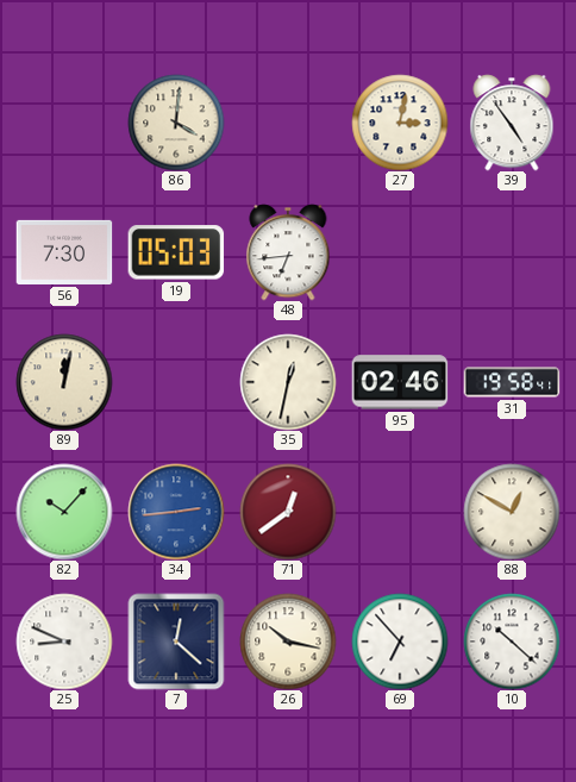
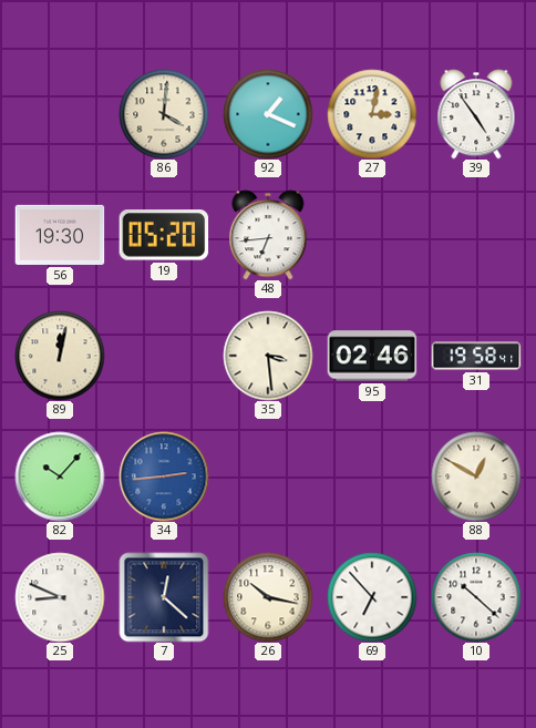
92: none -> 1:19 (268, 114)
56: 7:30 -> 19:30 (60, 235)
19: 05:03 -> 05:20 (164, 235)
35: 12:32 -> 3:29 (268, 356)
71: 12:39 -> none (288, 512)
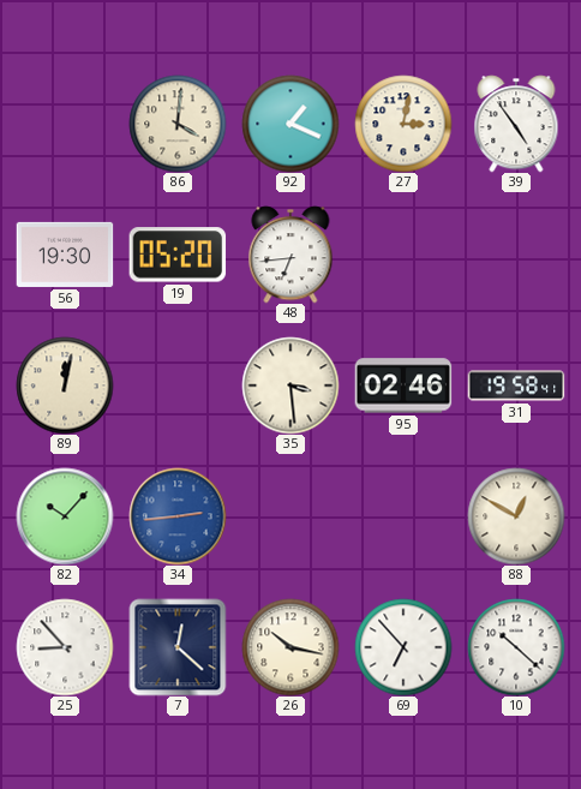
25: 8:49 -> 8:53 (65, 647)
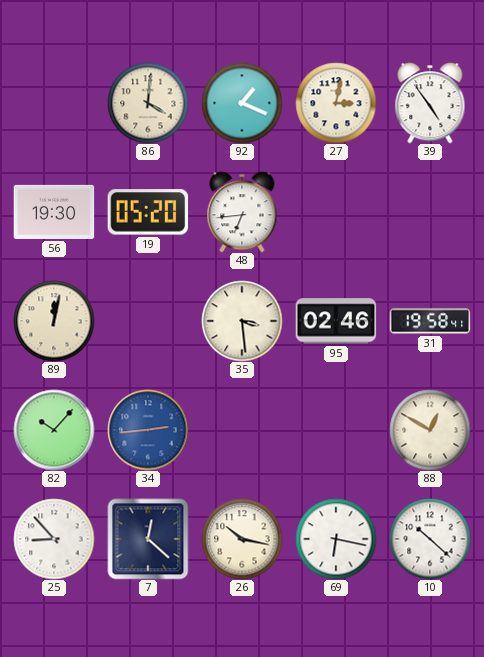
69: 6:53 -> 6:17 (336, 539)
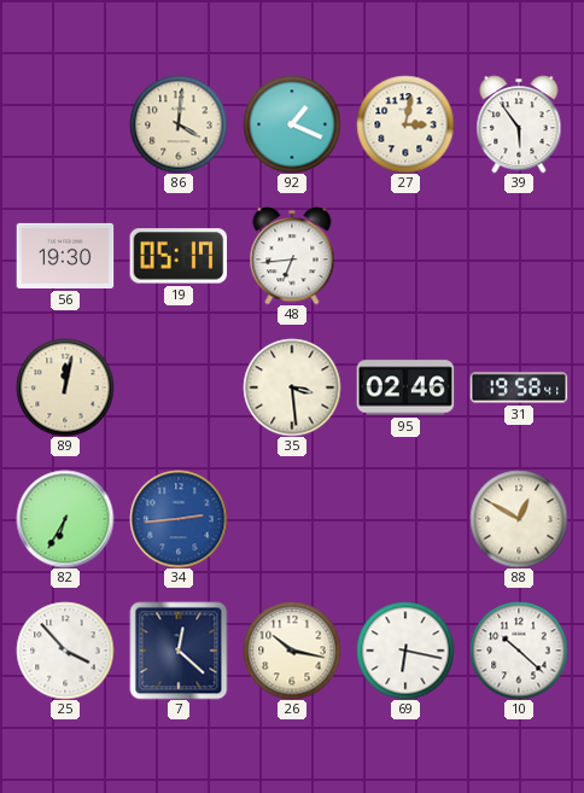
39: 4:54 -> 5:54 (519, 124)
19: 05:20 -> 05:17 (179, 256)
82: 10:07 -> 6:35 (65, 519)
25: 8:53 -> 3:53 (65, 651)
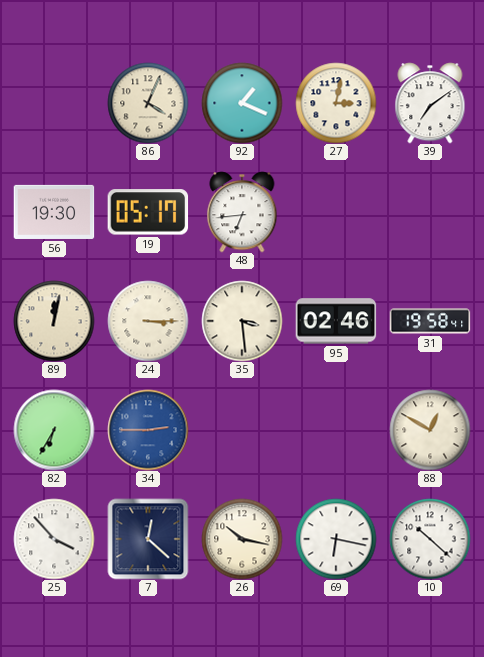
86: 4:01 -> 4:04 (148, 103)
39: 5:54 -> 7:09 (430, 103)
24: none -> 3:15 (148, 321)
34: 2:44 -> 2:45 (148, 430)
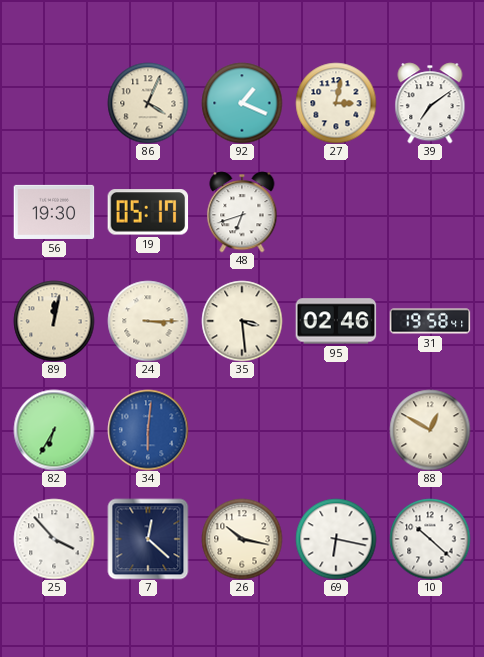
48: 6:44 -> 6:42 (242, 212)
34: 2:45 -> 6:01 (148, 430)
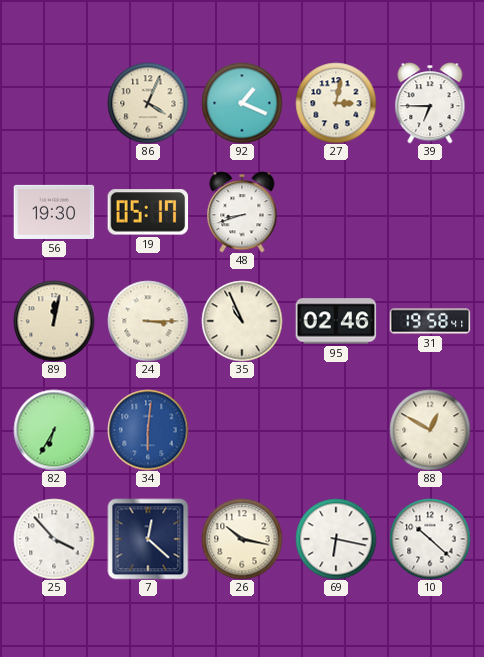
39: 7:09 -> 6:45 (430, 103)
48: 6:42 -> 8:42 (242, 212)
35: 3:29 -> 10:56 (242, 321)
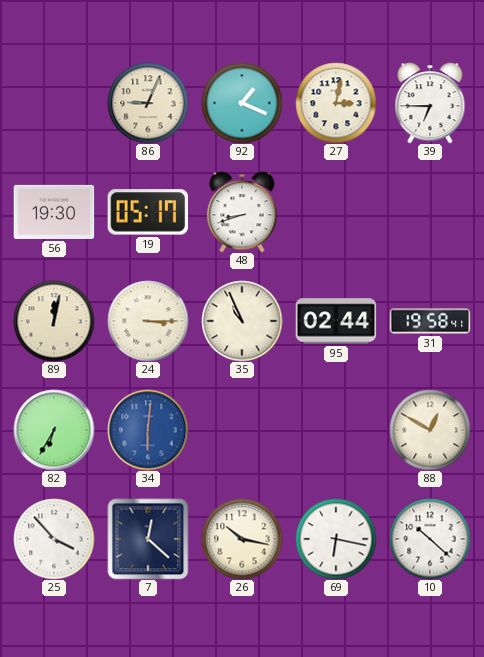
86: 4:04 -> 9:04 (148, 103)
95: 02:46 -> 02:44 (336, 321)
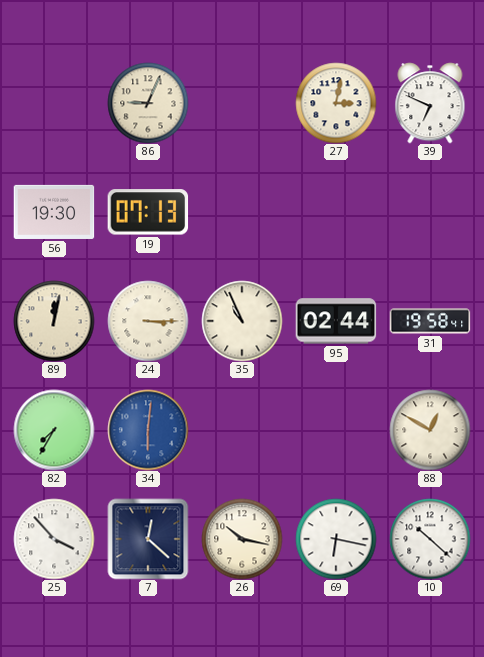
92: 1:19 -> none (242, 103)
39: 6:45 -> 6:49 (430, 103)
19: 05:17 -> 07:13 (148, 212)
48: 8:42 -> none (242, 212)
82: 6:35 -> 7:35 (54, 430)
